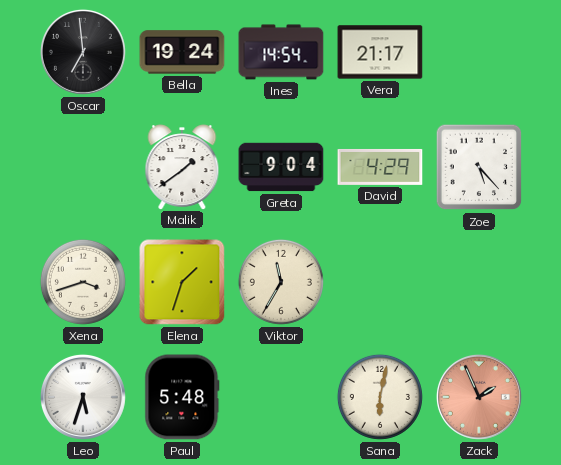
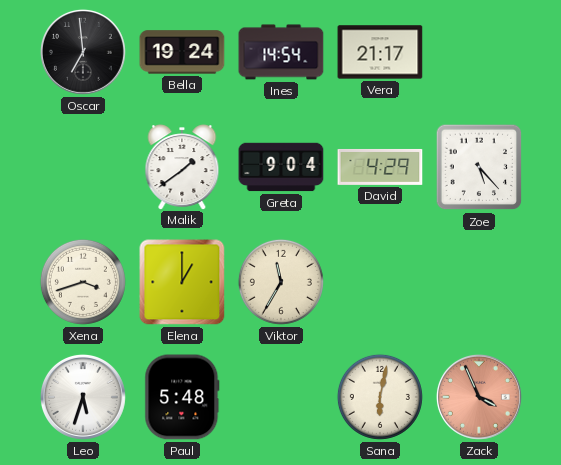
Elena: 1:33 -> 1:00 (182, 282)
Zack: 1:56 -> 3:56 (479, 397)
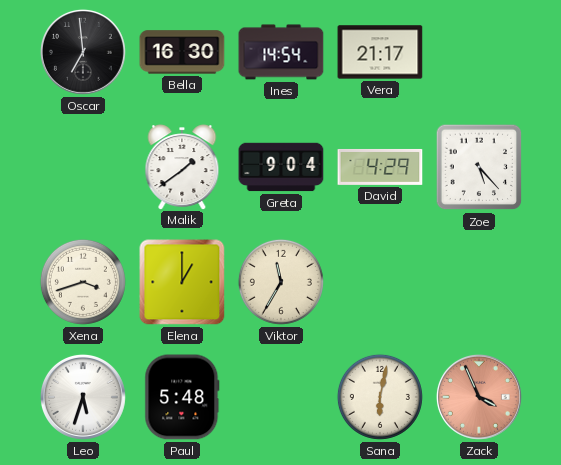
Bella: 19:24 -> 16:30 (182, 52)
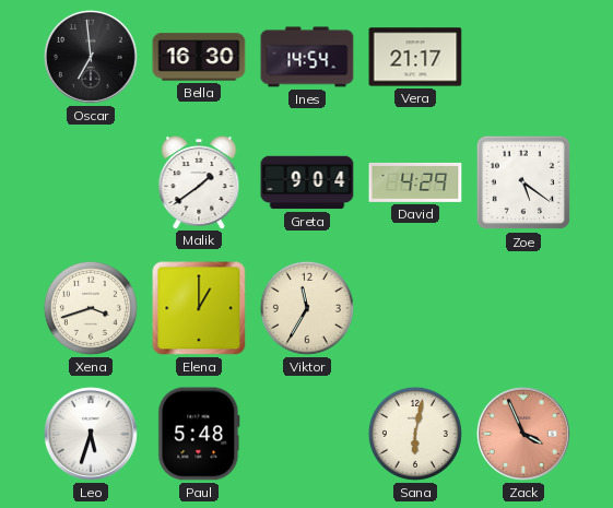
Zoe: 5:23 -> 5:21 (523, 182)
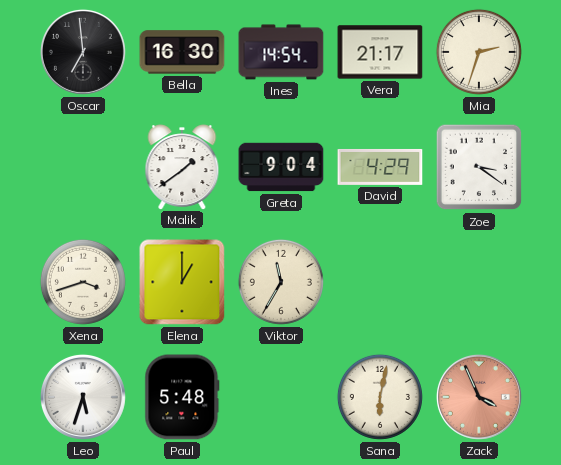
Mia: none -> 2:33 (479, 52)
Zoe: 5:21 -> 3:21 (479, 167)
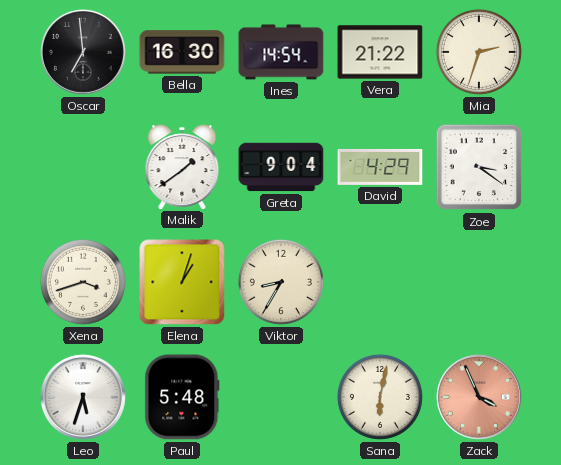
Vera: 21:17 -> 21:22 (380, 52)
Elena: 1:00 -> 1:03 (182, 282)
Viktor: 11:35 -> 8:35 (281, 282)
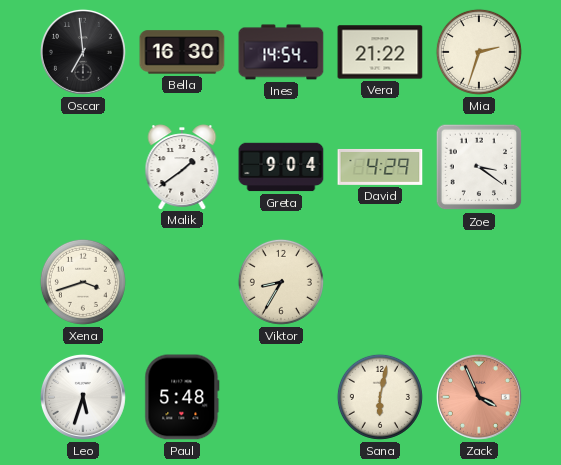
Elena: 1:03 -> none (182, 282)
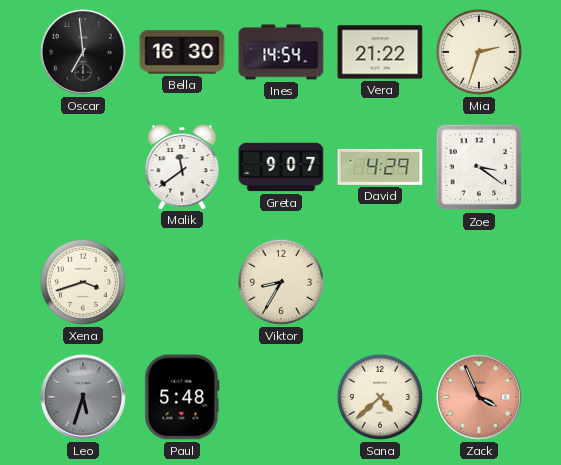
Malik: 1:39 -> 11:39 (182, 167)
Greta: 9:04 -> 9:07 (281, 167)
Leo dial: white -> grey (83, 397)
Sana: 6:02 -> 4:38 (380, 397)
